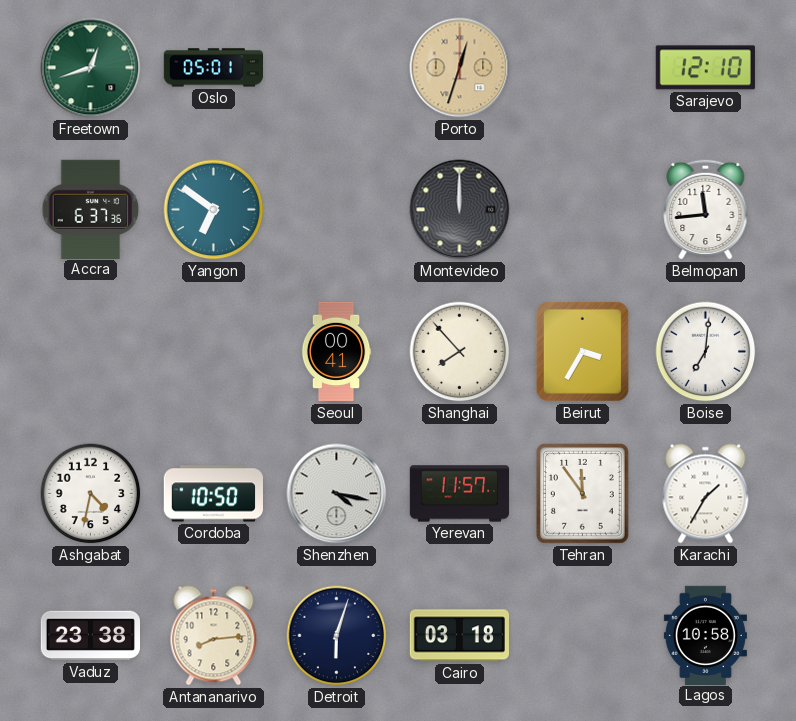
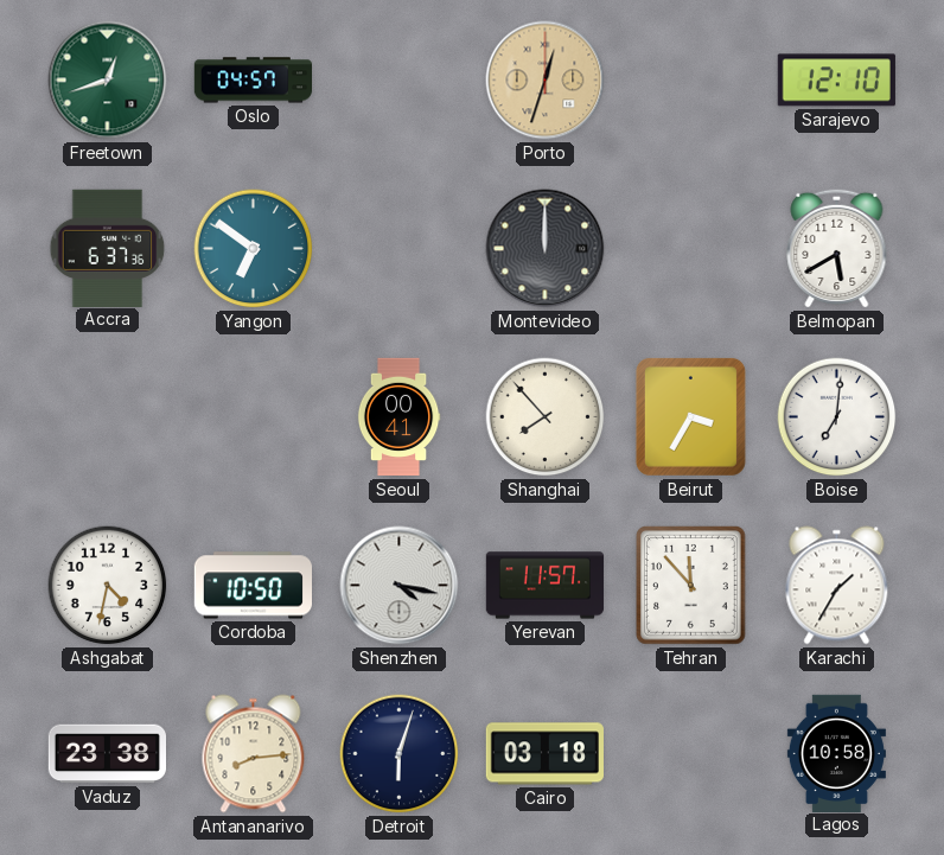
Oslo: 05:01 -> 04:57 (253, 81)
Belmopan: 11:44 -> 5:40 (837, 248)
Tehran: 11:54 -> 11:53 (691, 586)
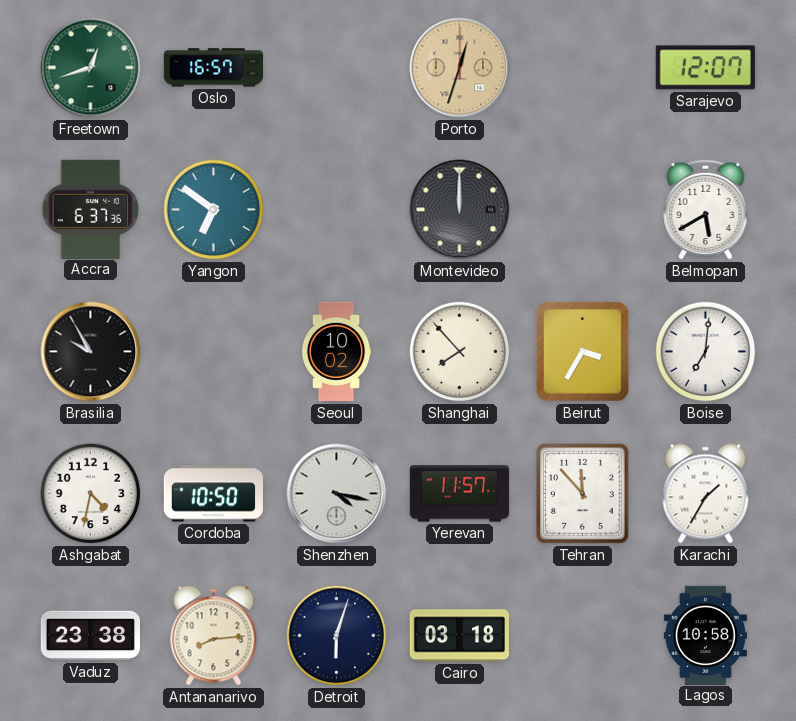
Oslo: 04:57 -> 16:57 (213, 68)
Sarajevo: 12:10 -> 12:07 (705, 68)
Brasilia: none -> 9:55 (91, 352)
Seoul: 00:41 -> 10:02 (336, 352)
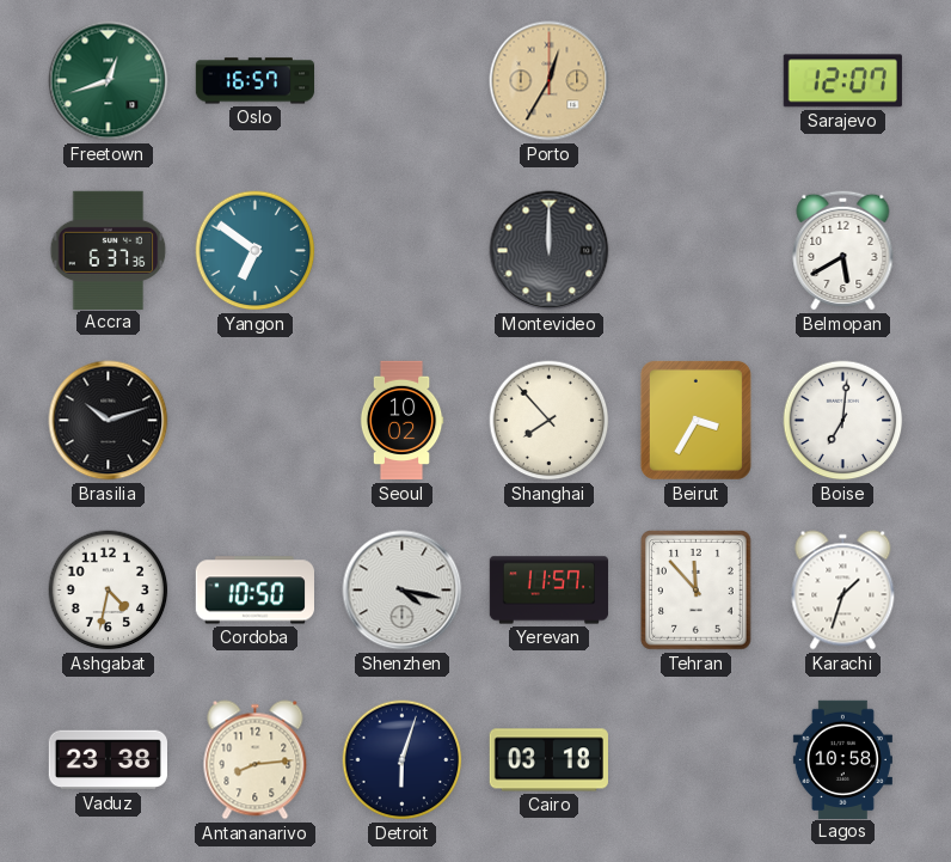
Porto: 12:33 -> 12:35 (550, 81)
Brasilia: 9:55 -> 10:12 (109, 421)
Karachi: 1:35 -> 1:33 (843, 591)
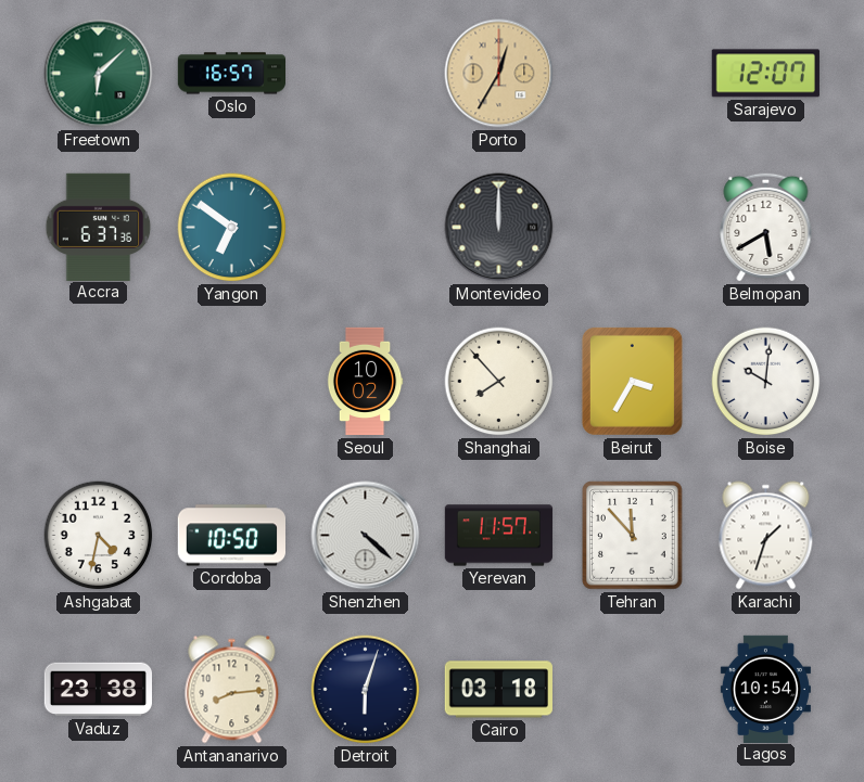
Freetown: 12:42 -> 6:08 (99, 74)
Brasilia: 10:12 -> none (109, 421)
Boise: 7:01 -> 10:01 (766, 382)
Shenzhen: 4:17 -> 4:22 (366, 536)
Lagos: 10:58 -> 10:54 (765, 689)
